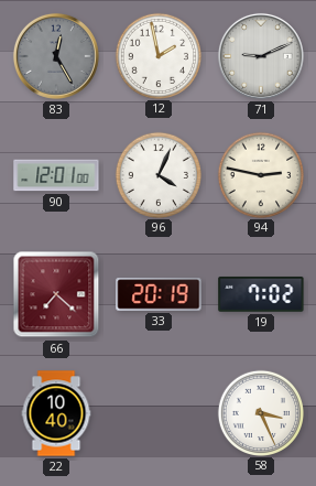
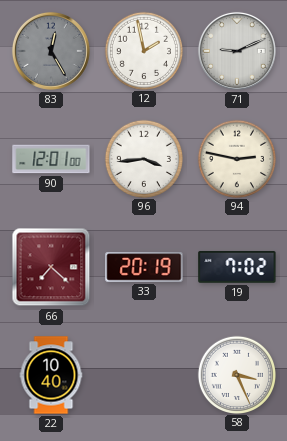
96: 4:04 -> 3:44 (143, 158)
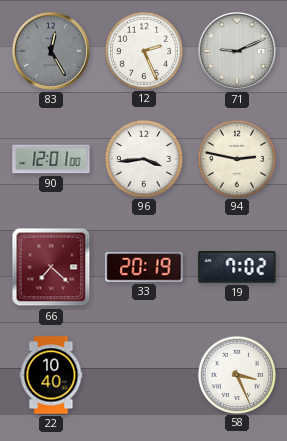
12: 1:58 -> 2:26 (143, 50)
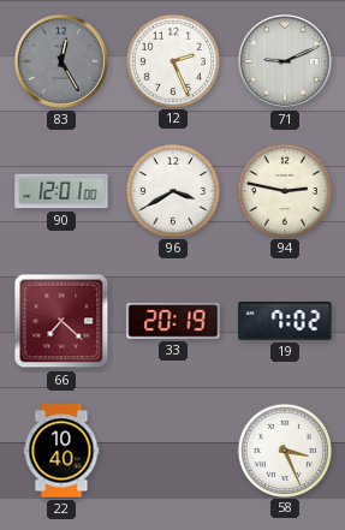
96: 3:44 -> 3:40 (172, 190)
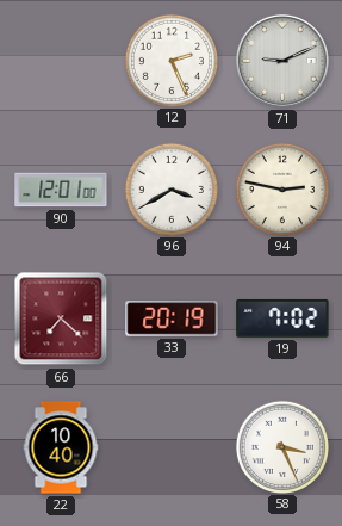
83: 12:25 -> none (61, 61)
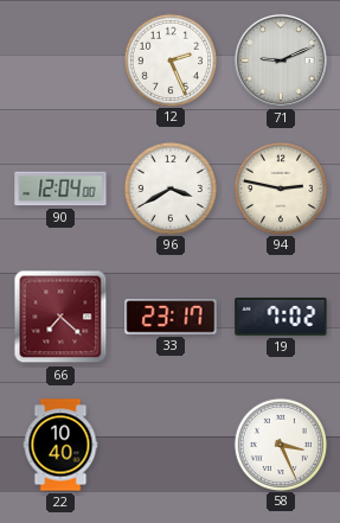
90: 12:01 -> 12:04 (60, 189)
33: 20:19 -> 23:17 (171, 317)
